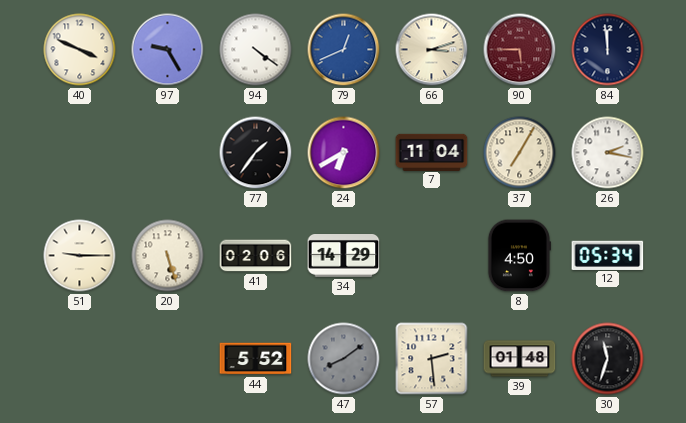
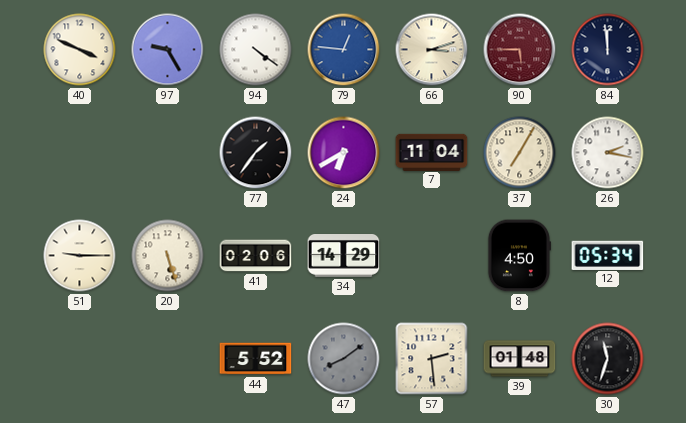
79: 12:41 -> 12:46 (344, 50)
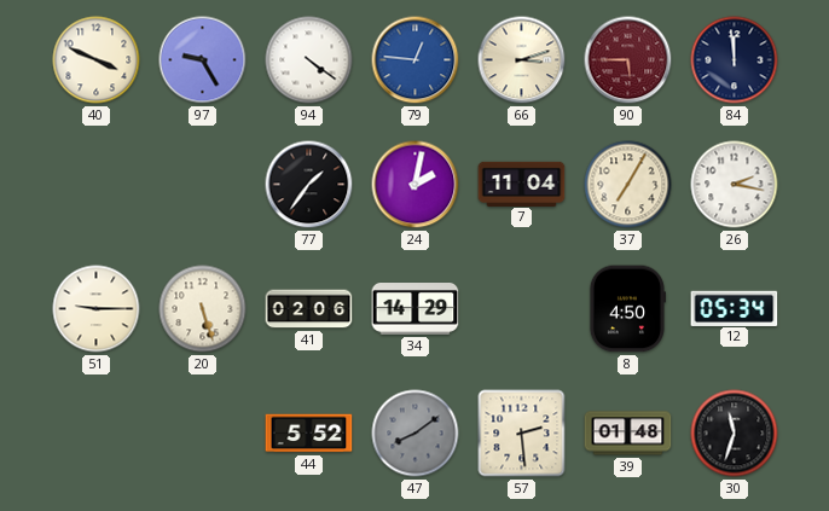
24: 6:40 -> 2:02 (416, 185)
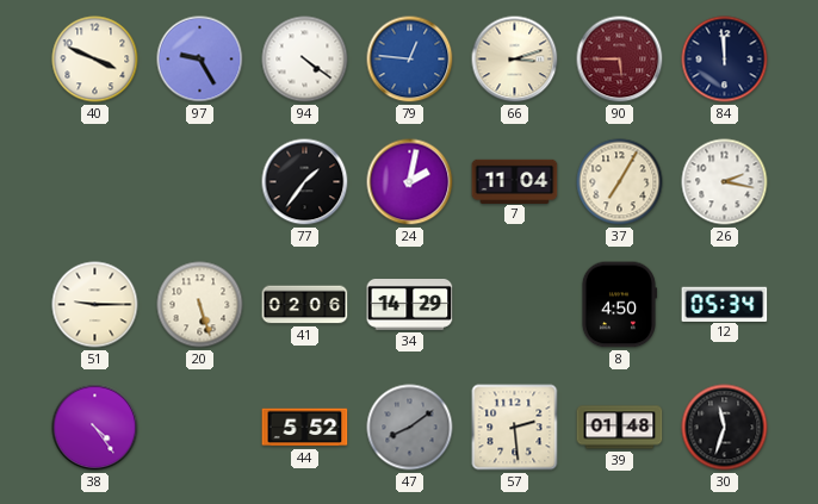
38: none -> 4:24 (95, 428)
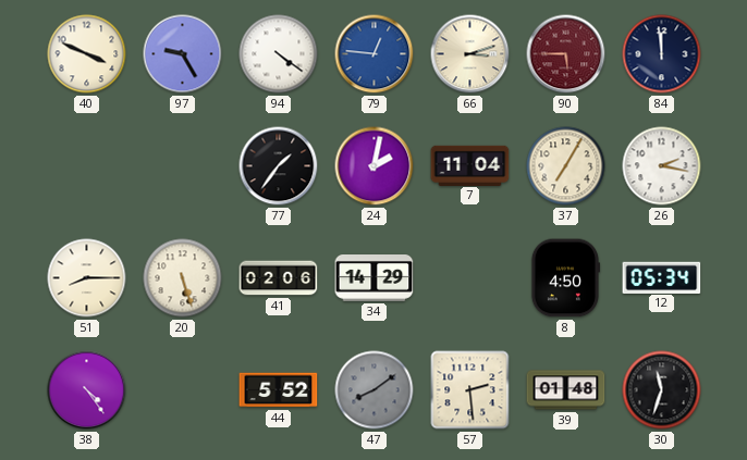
51: 9:15 -> 8:15 (87, 278)
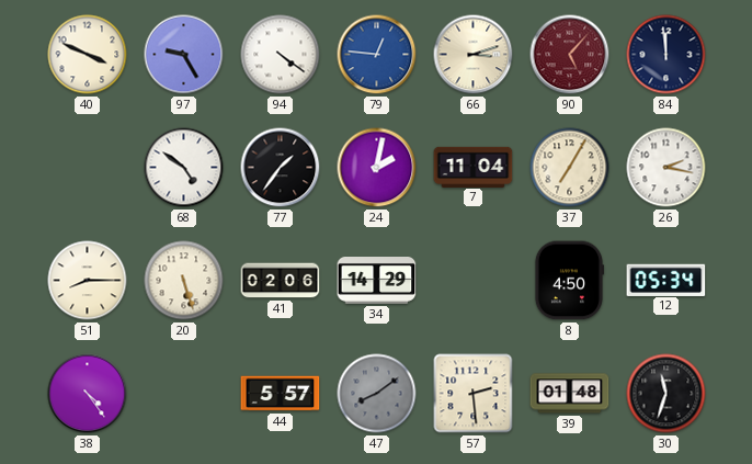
90: 5:45 -> 5:07 (570, 55)
68: none -> 4:51 (184, 168)
44: 5:52 -> 5:57 (281, 394)
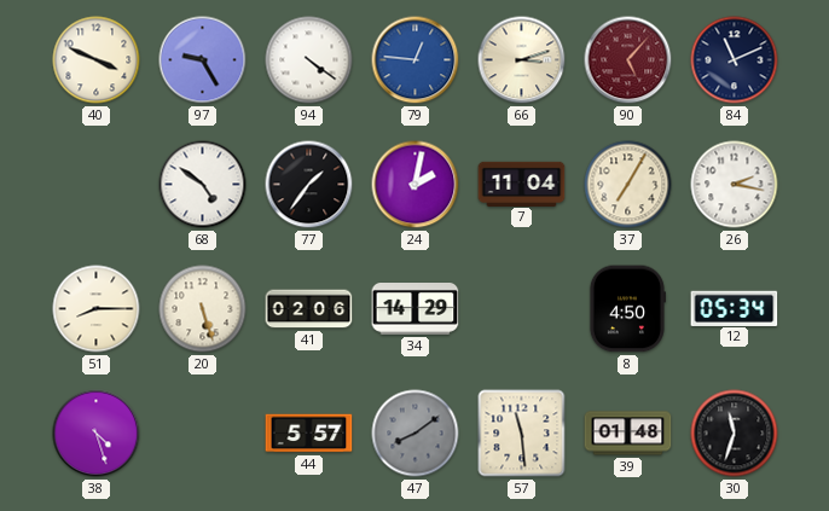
84: 11:59 -> 11:11 (735, 60)
38: 4:24 -> 4:27 (97, 434)
57: 2:29 -> 11:29 (522, 434)
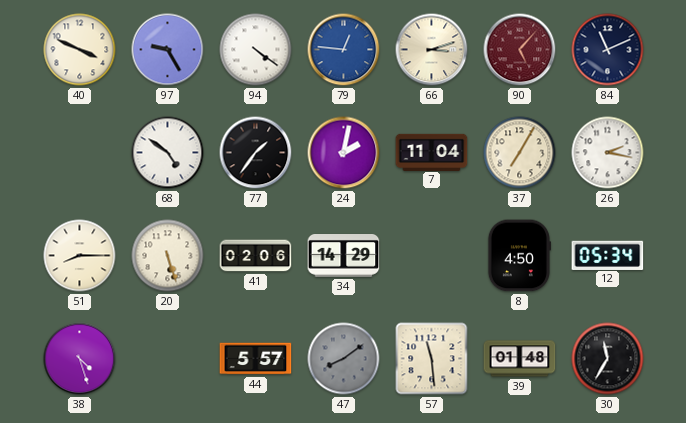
30: 11:33 -> 11:35 (608, 359)
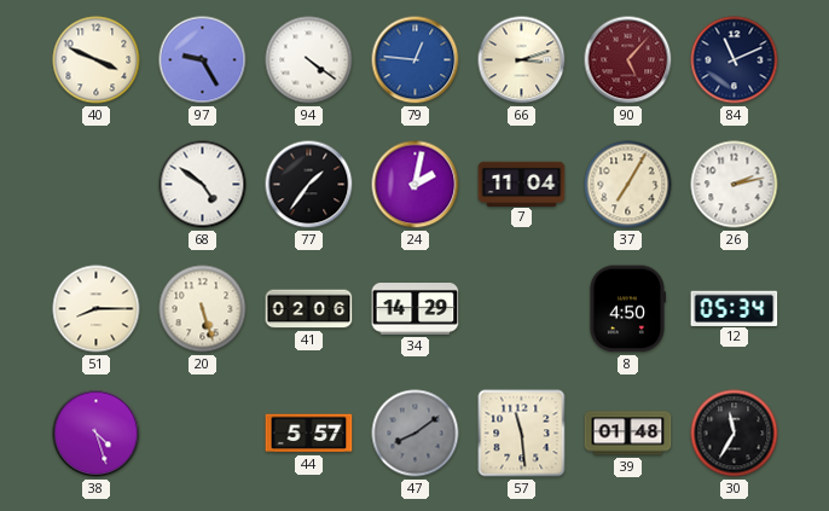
26: 2:17 -> 2:13 (735, 185)
